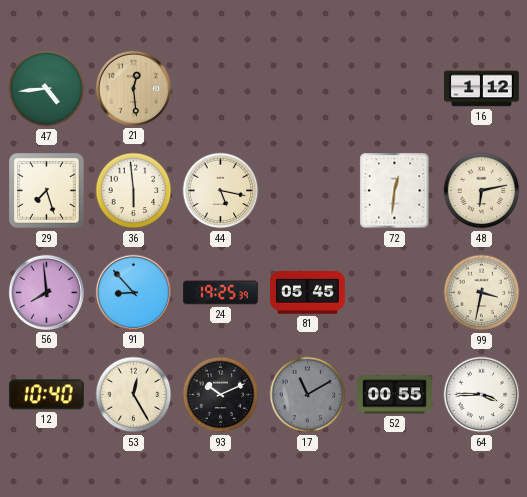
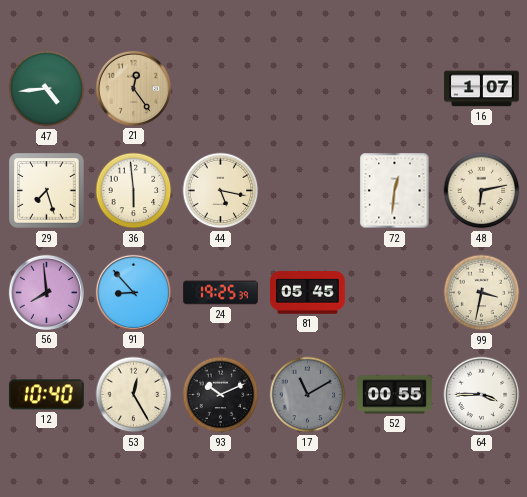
21: 12:29 -> 12:24 (133, 88)
16: 1:12 -> 1:07 (482, 89)
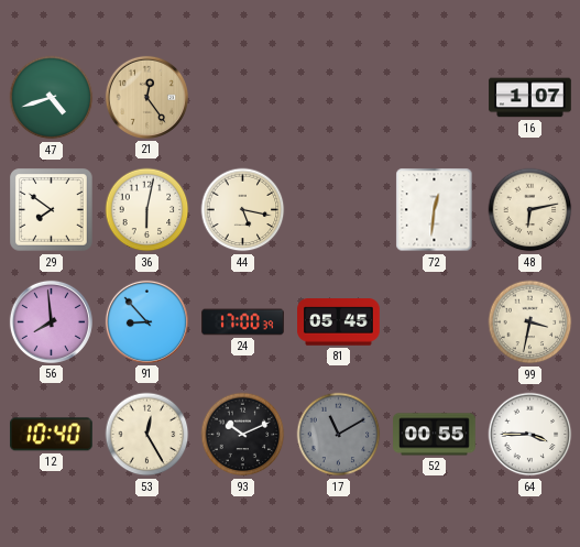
47: 4:44 -> 4:42 (52, 98)
29: 7:27 -> 7:51 (52, 210)
36: 5:59 -> 6:02 (147, 210)
24: 19:25 -> 17:00 (243, 322)
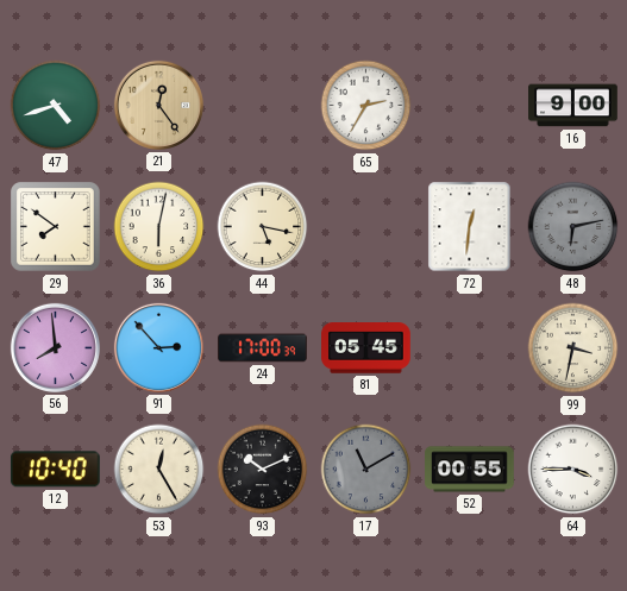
65: none -> 2:35 (366, 106)
16: 1:07 -> 9:00 (573, 106)
48 dial: cream -> grey (573, 227)
91: 8:53 -> 2:53 (158, 347)
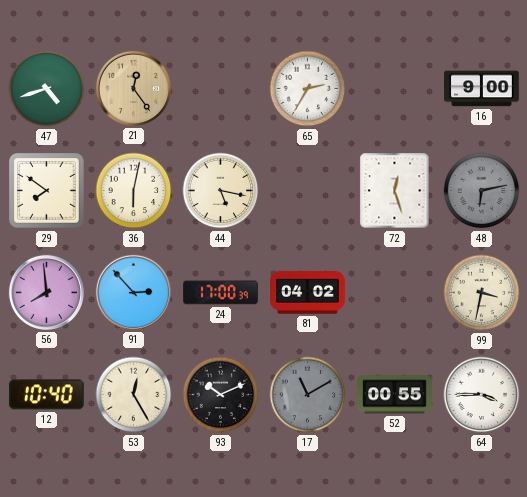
72: 12:31 -> 12:27 (395, 191)
81: 05:45 -> 04:02 (308, 293)
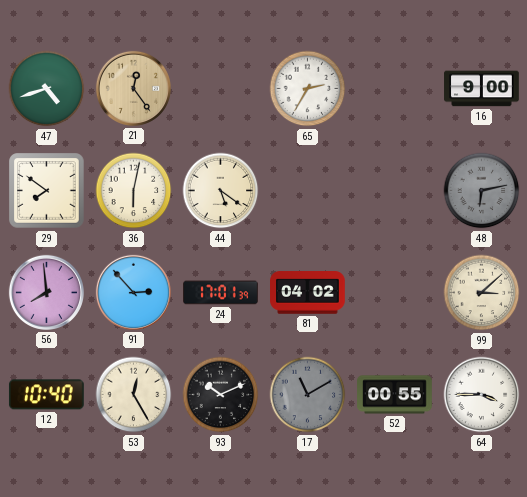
44: 5:17 -> 5:21 (221, 191)
72: 12:27 -> none (395, 191)
24: 17:00 -> 17:01 (221, 293)
99: 3:32 -> 3:08 (482, 293)
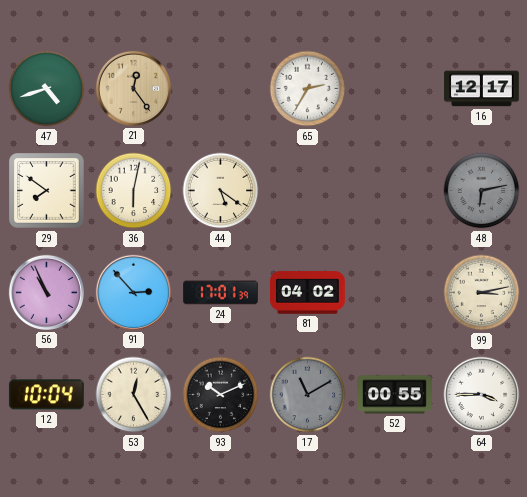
16: 9:00 -> 12:17 (482, 89)
56: 7:59 -> 10:56 (46, 292)
99: 3:08 -> 3:13 (482, 293)
12: 10:40 -> 10:04 (46, 395)
